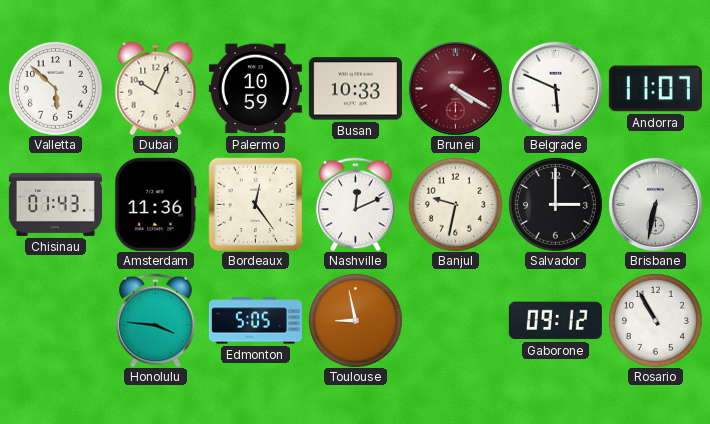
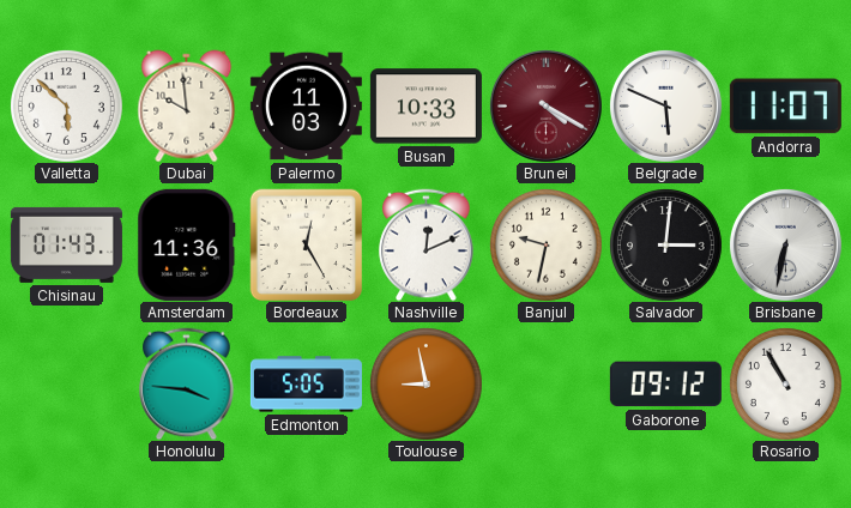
Dubai: 10:04 -> 9:59 (187, 105)
Palermo: 10:59 -> 11:03 (306, 107)
Bordeaux: 12:24 -> 12:25 (306, 244)
Salvador: 3:00 -> 3:01 (665, 244)
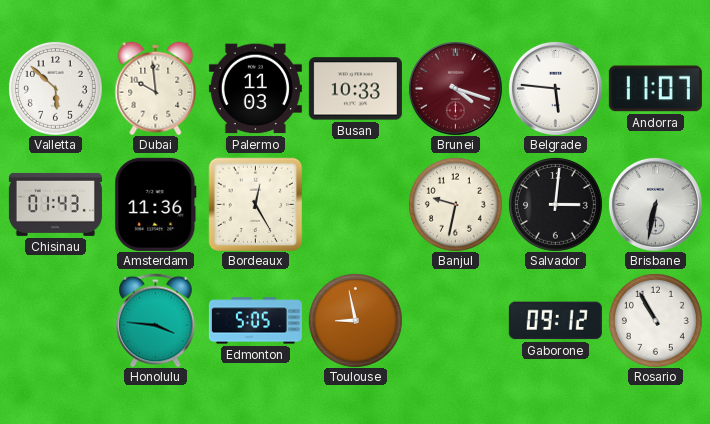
Brunei: 4:20 -> 4:18 (455, 88)
Belgrade: 5:49 -> 5:46 (555, 88)
Nashville: 12:11 -> none (427, 244)
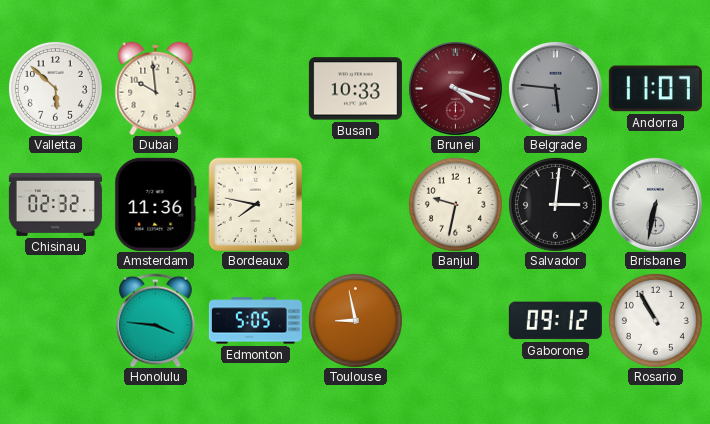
Palermo: 11:03 -> none (255, 89)
Belgrade dial: white -> grey (555, 88)
Chisinau: 01:43 -> 02:32 (55, 204)
Bordeaux: 12:25 -> 7:47 (255, 204)
